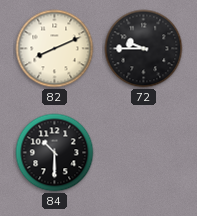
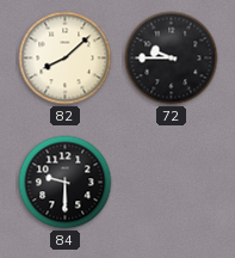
82: 8:11 -> 8:08 (66, 59)
84: 10:30 -> 9:30 (66, 183)
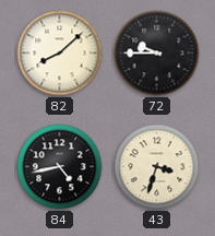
84: 9:30 -> 4:43 (60, 167)
43: none -> 3:33 (157, 167)
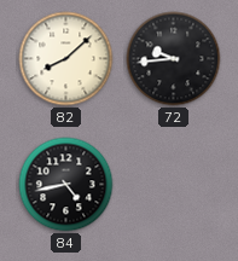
72: 9:45 -> 9:44 (174, 59)
43: 3:33 -> none (157, 167)
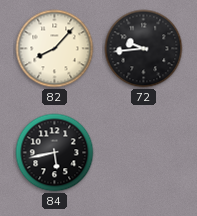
82: 8:08 -> 8:07 (55, 49)
84: 4:43 -> 5:43 (55, 153)
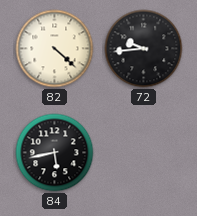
82: 8:07 -> 4:22 (55, 49)
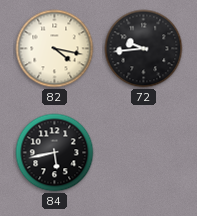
82: 4:22 -> 4:17 (55, 49)
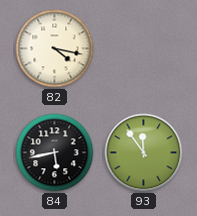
72: 9:44 -> none (144, 49)
93: none -> 11:54 (144, 153)
